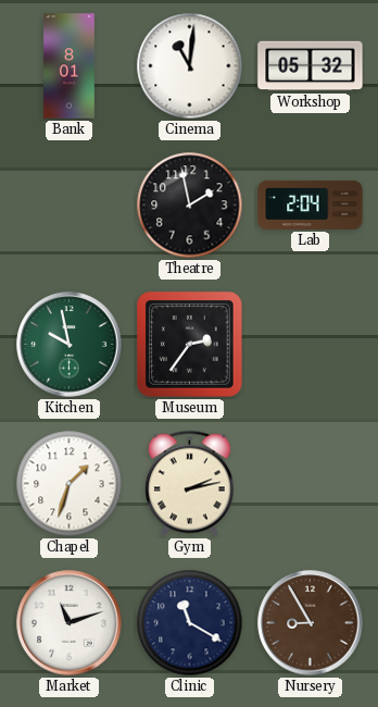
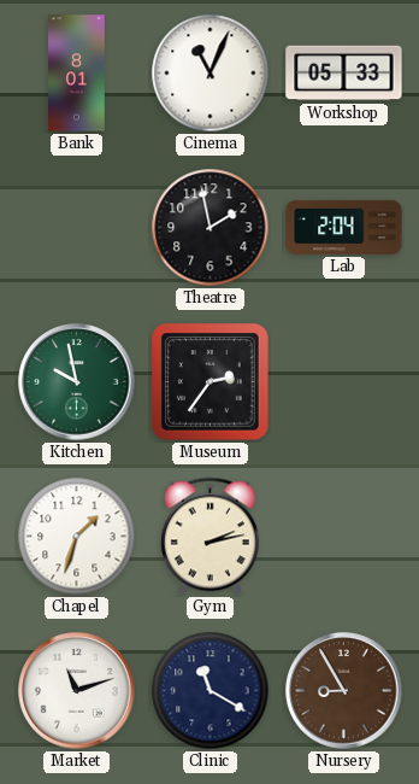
Cinema: 11:01 -> 11:04 (211, 74)
Workshop: 05:32 -> 05:33 (344, 74)
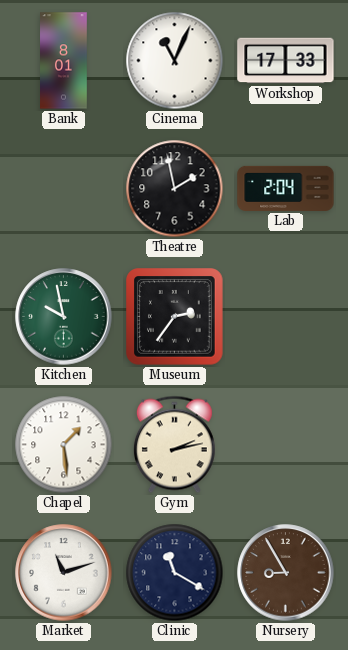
Workshop: 05:33 -> 17:33 (286, 61)
Chapel: 1:33 -> 1:29 (64, 445)
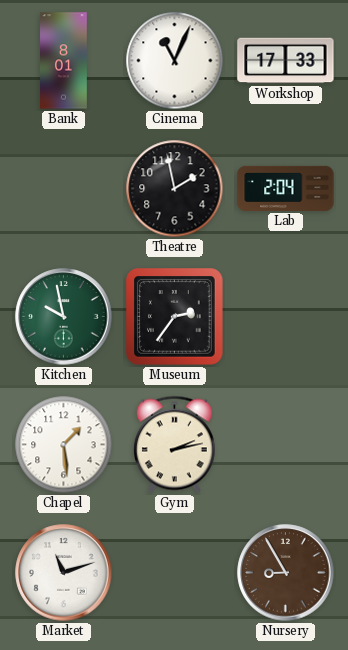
Clinic: 11:20 -> none (175, 573)
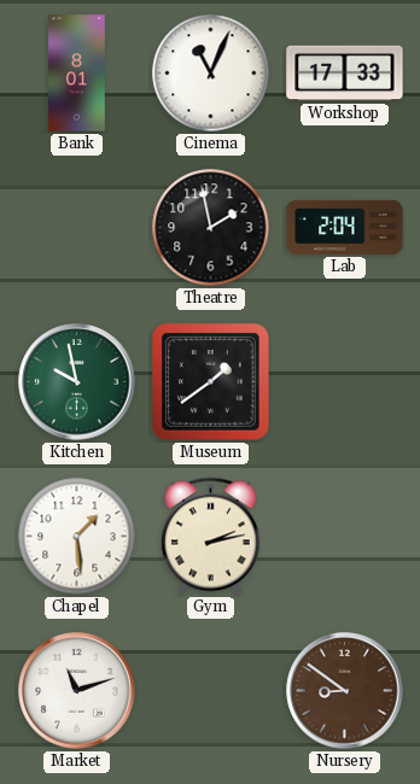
Museum: 2:36 -> 1:39 (211, 382)
Nursery: 8:55 -> 8:51 (345, 691)
